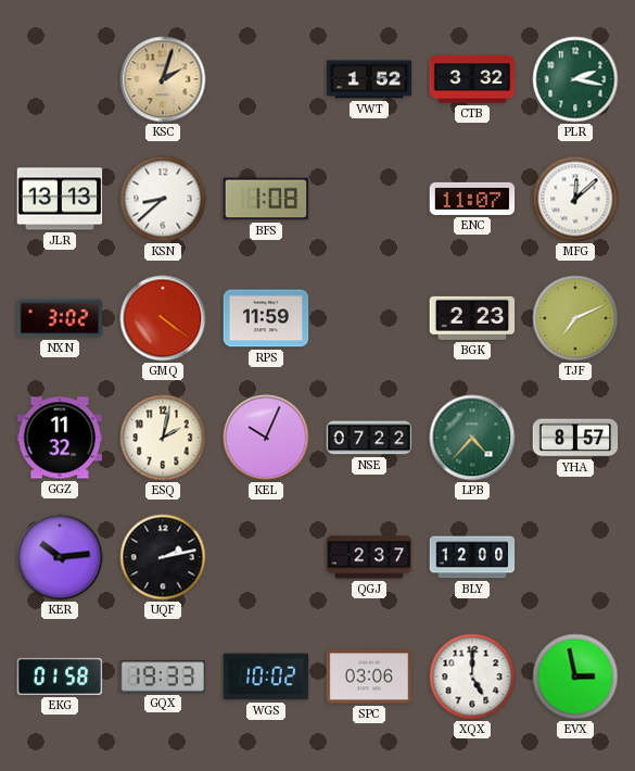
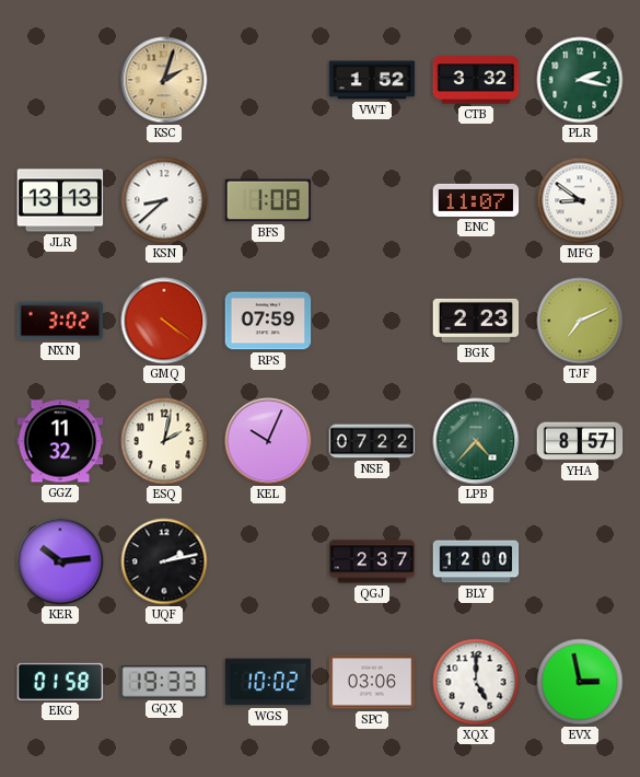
MFG: 12:08 -> 8:51 (580, 200)
RPS: 11:59 -> 07:59 (268, 321)
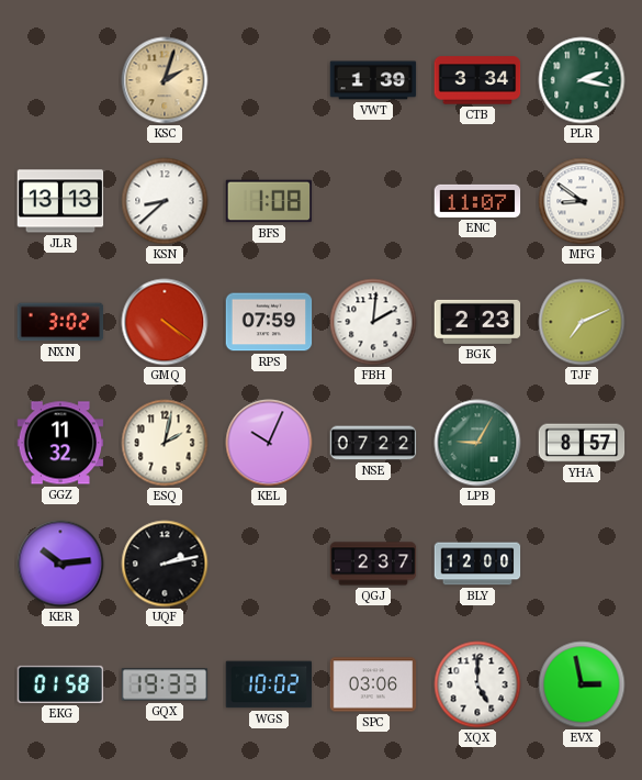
VWT: 1:52 -> 1:39 (373, 80)
CTB: 3:32 -> 3:34 (477, 80)
FBH: none -> 2:01 (373, 322)
LPB: 4:37 -> 9:05 (477, 443)
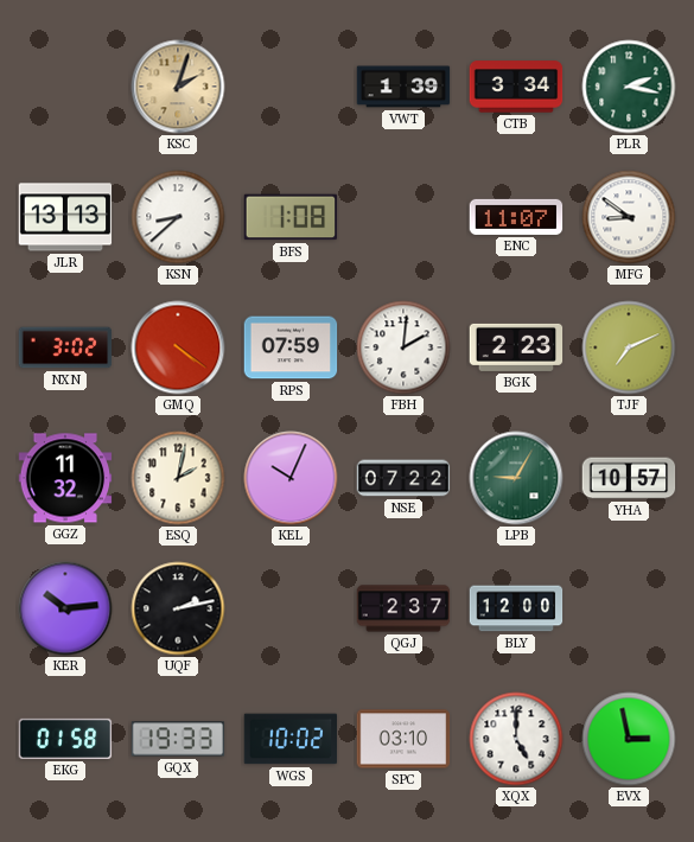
YHA: 8:57 -> 10:57 (629, 478)
SPC: 03:06 -> 03:10 (403, 739)
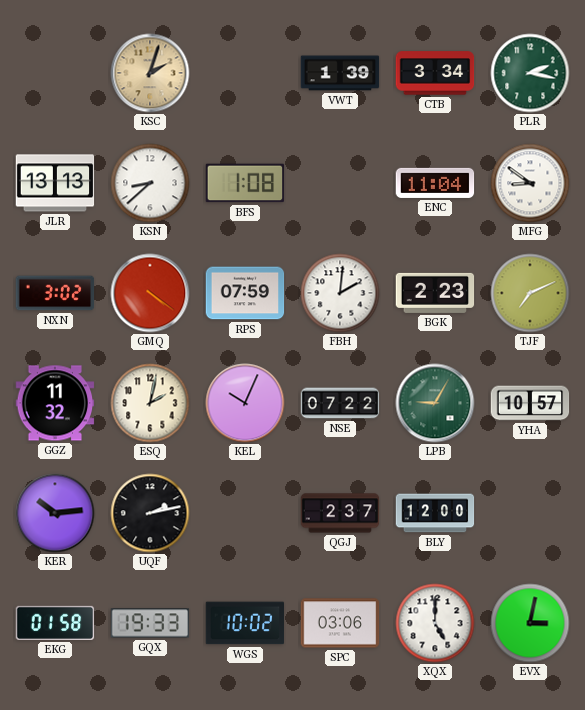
ENC: 11:07 -> 11:04 (435, 183)
SPC: 03:10 -> 03:06 (340, 623)
EVX: 2:58 -> 3:02 (530, 623)
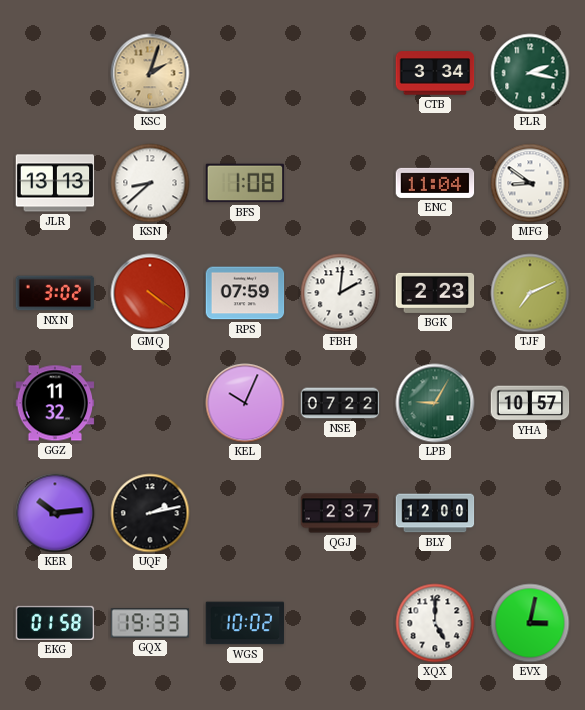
VWT: 1:39 -> none (340, 73)
ESQ: 2:02 -> none (150, 403)
SPC: 03:06 -> none (340, 623)
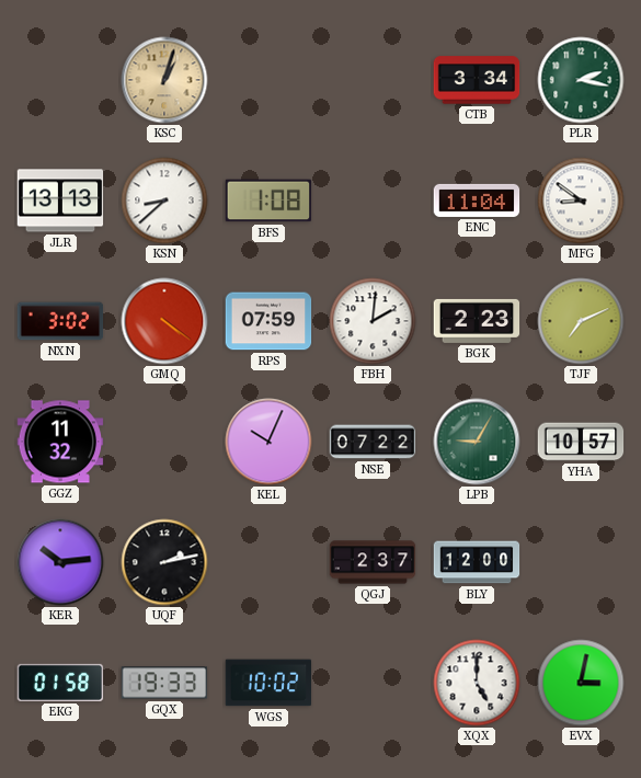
KSC: 2:03 -> 1:03 (164, 80)
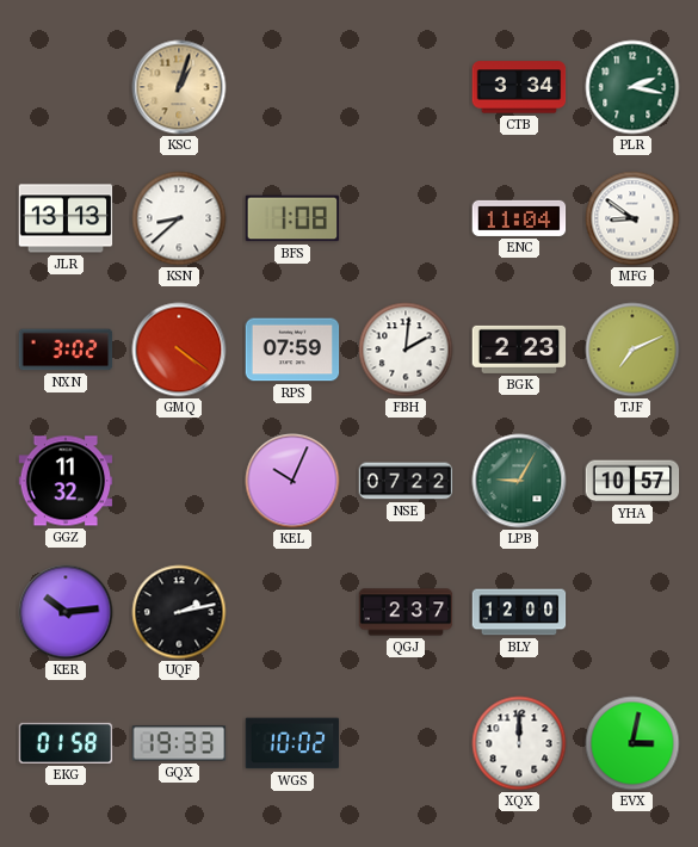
XQX: 5:00 -> 12:00 (519, 743)
